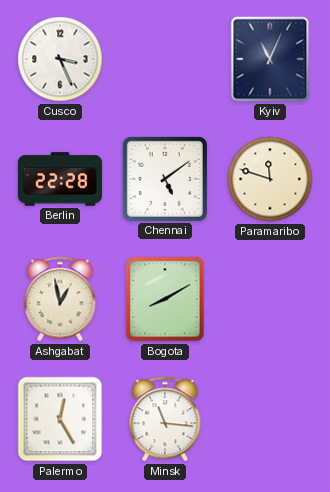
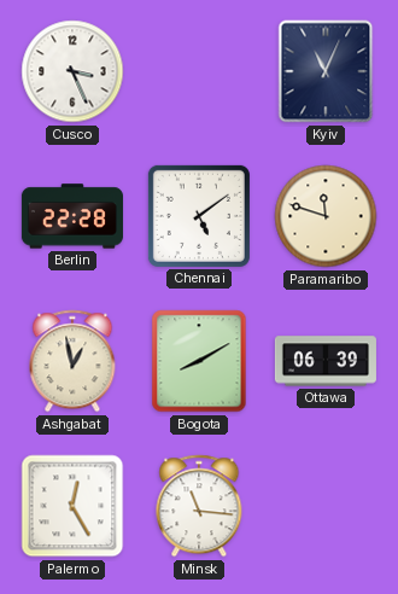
Ottawa: none -> 06:39 (326, 361)
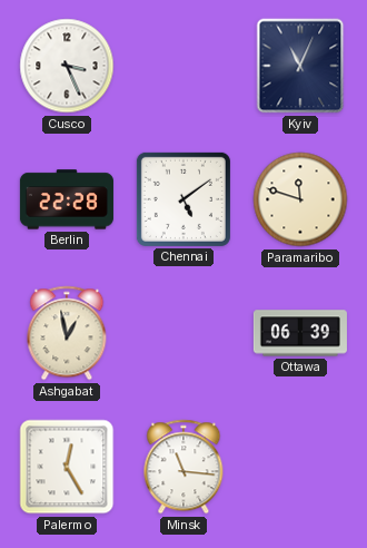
Bogota: 8:10 -> none (199, 361)
